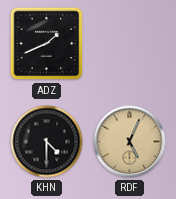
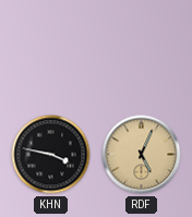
ADZ: 1:41 -> none (47, 44)
KHN: 4:30 -> 3:47 (51, 155)
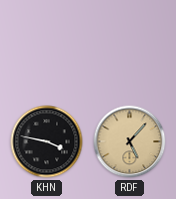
RDF: 5:04 -> 5:07 (130, 142)
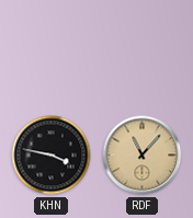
RDF: 5:07 -> 11:07 (143, 156)
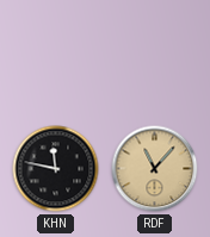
KHN: 3:47 -> 11:47 (56, 169)
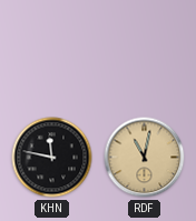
RDF: 11:07 -> 11:02 (145, 158)
